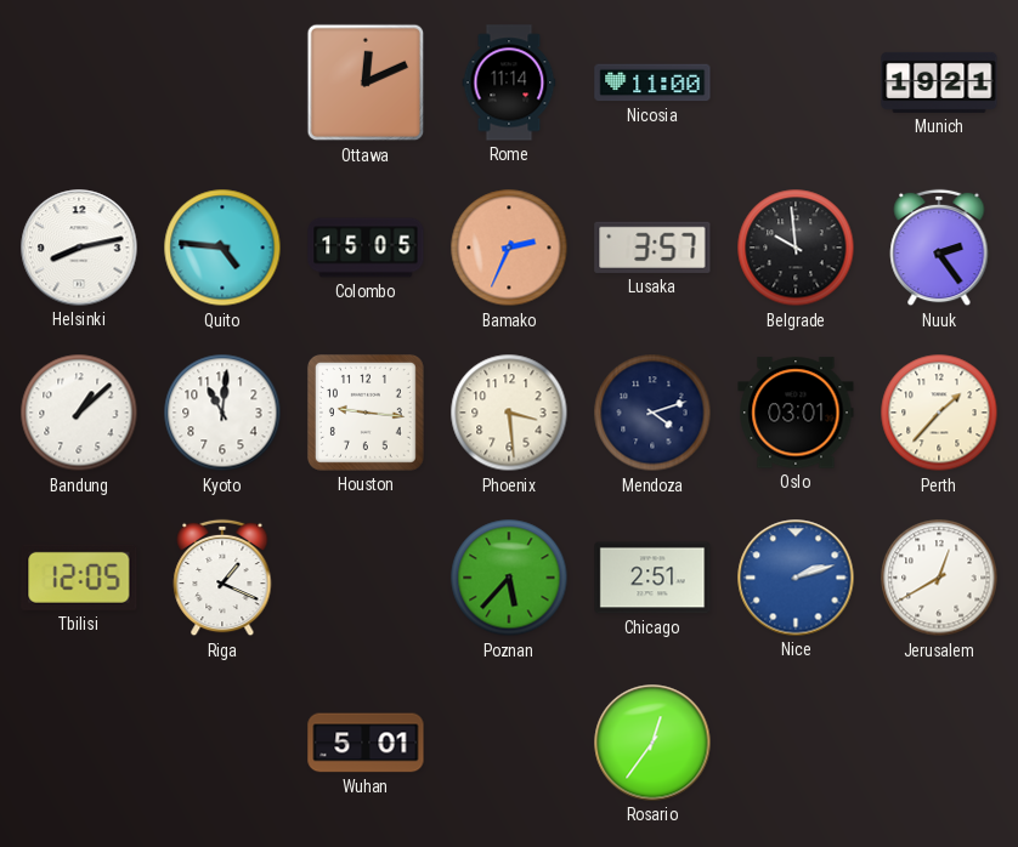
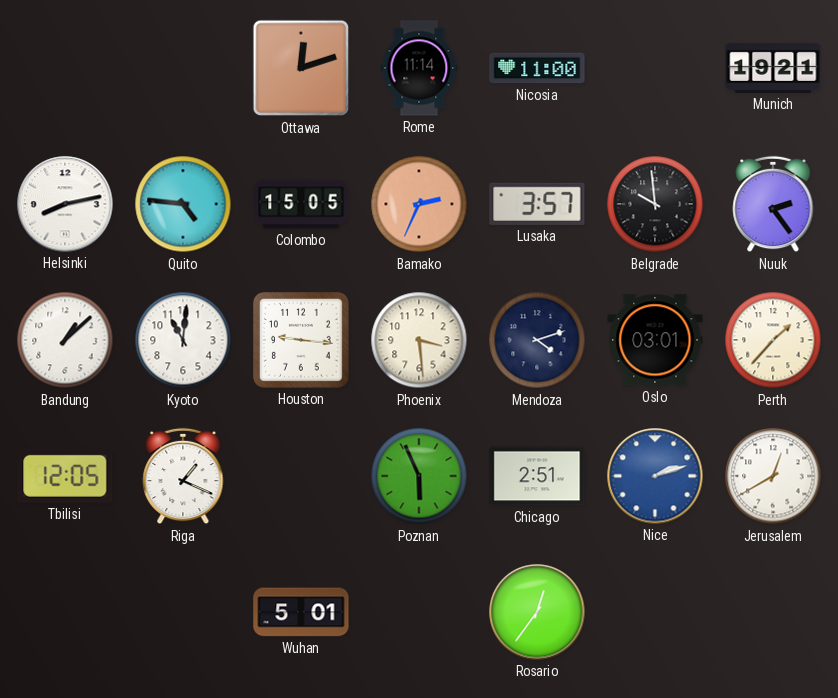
Ottawa: 12:11 -> 12:12 (301, 68)
Poznan: 5:37 -> 5:56 (419, 476)
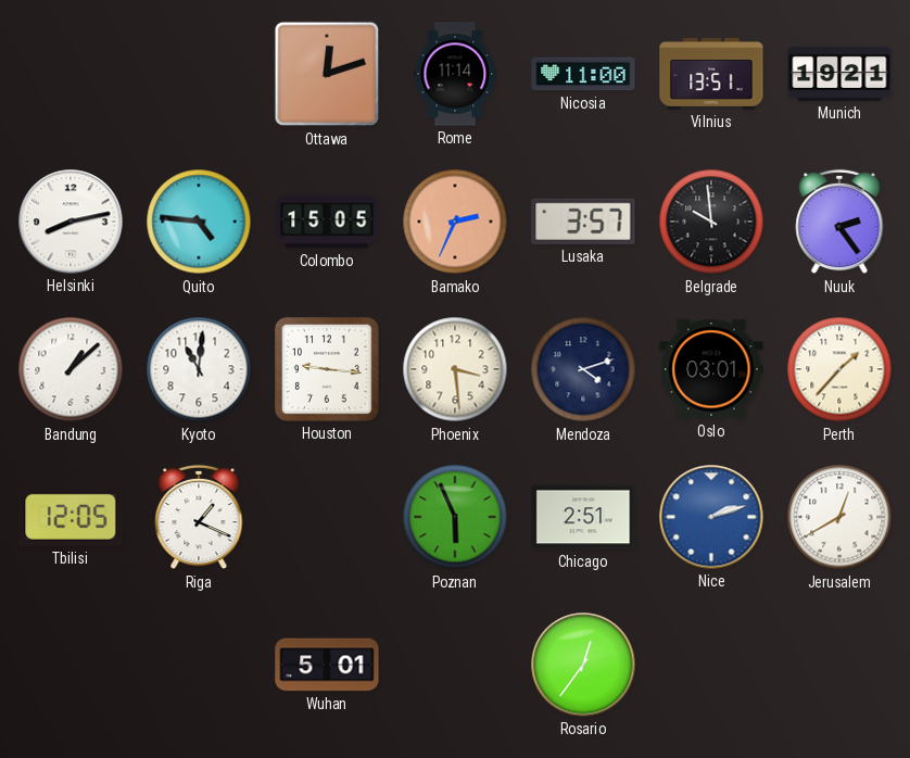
Vilnius: none -> 13:51 (711, 74)
